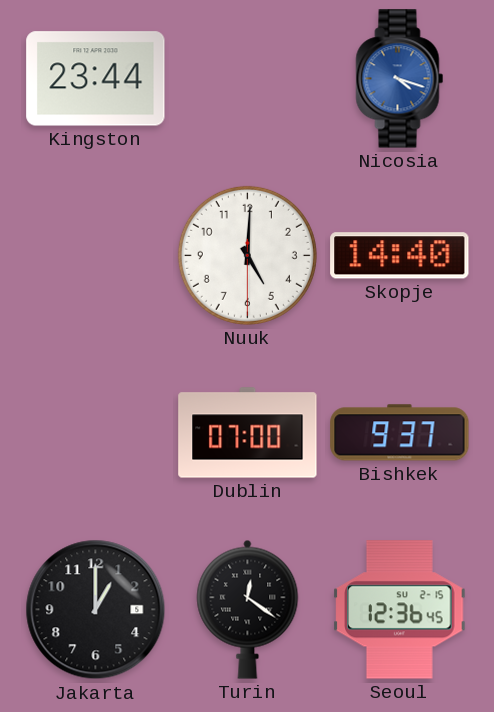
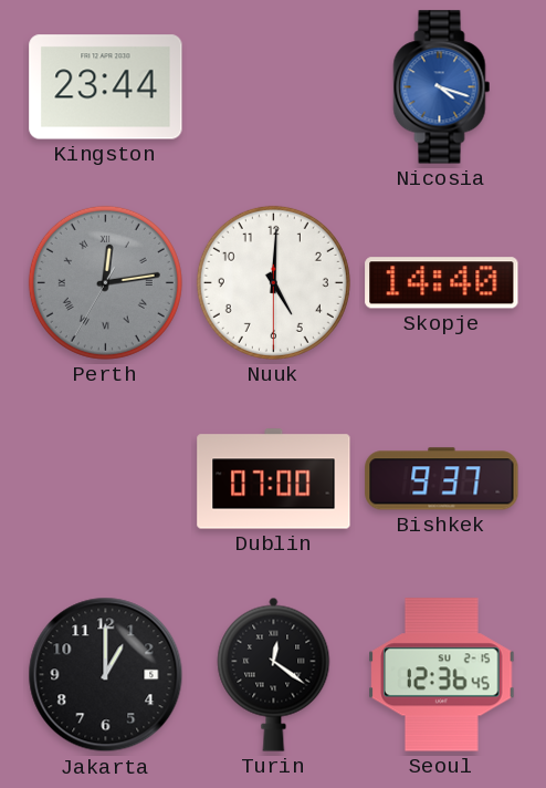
Perth: none -> 12:13 (105, 282)
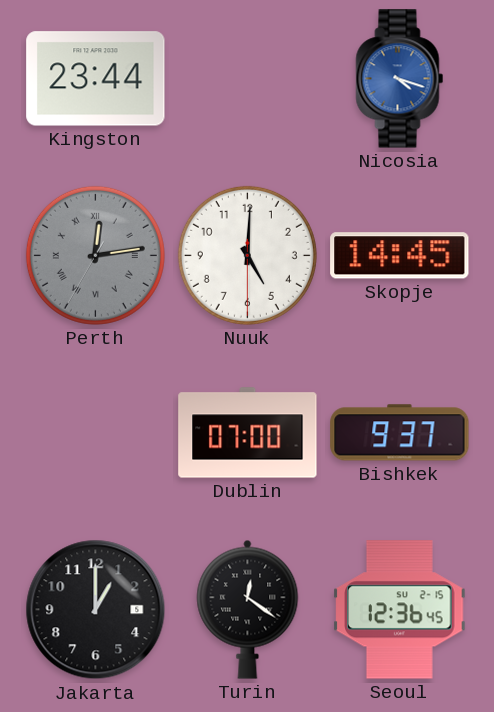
Skopje: 14:40 -> 14:45 (400, 256)
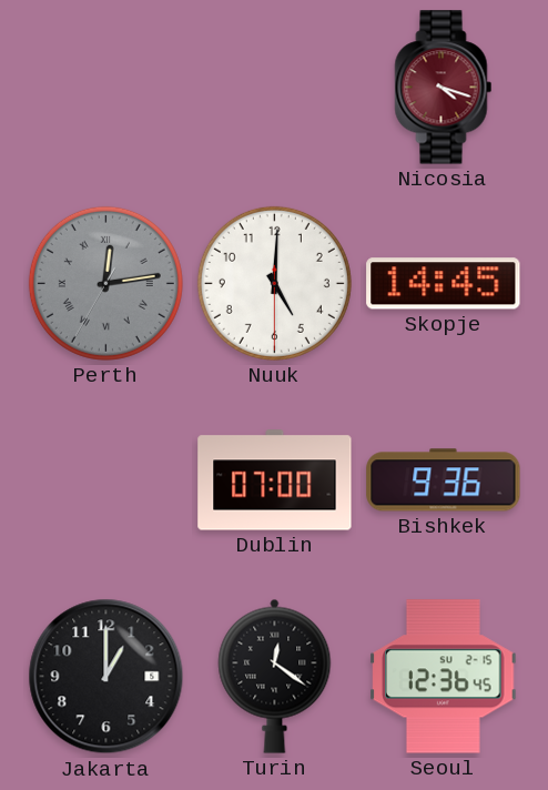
Kingston: 23:44 -> none (96, 79)
Nicosia dial: blue -> burgundy (444, 88)
Bishkek: 9:37 -> 9:36 (444, 480)
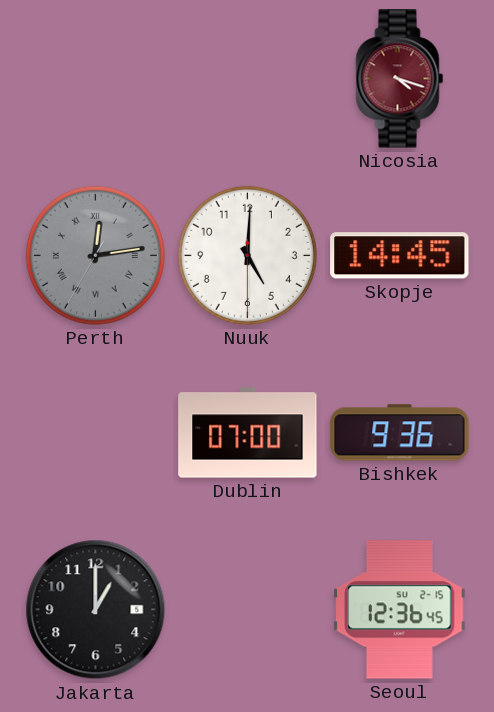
Turin: 12:21 -> none (275, 676)
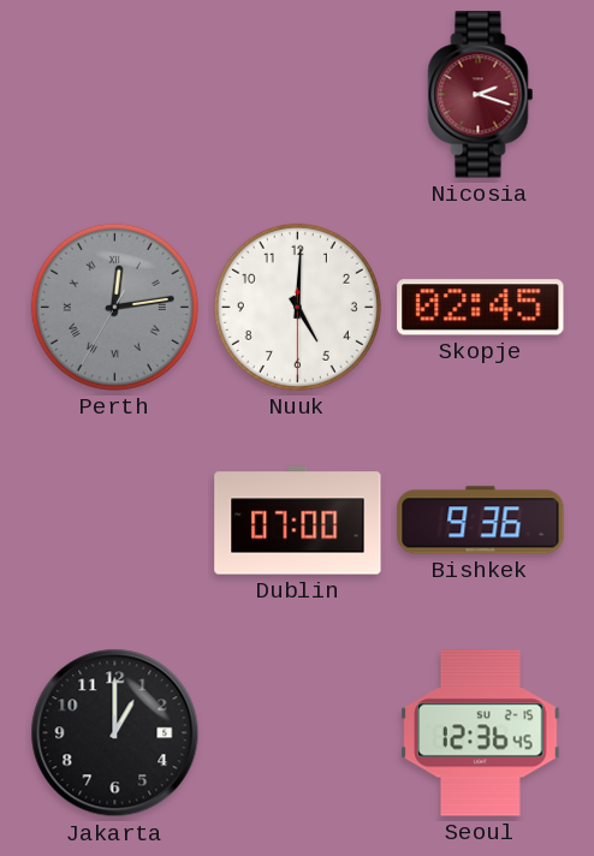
Nicosia: 4:18 -> 2:18 (481, 95)
Skopje: 14:45 -> 02:45 (481, 308)
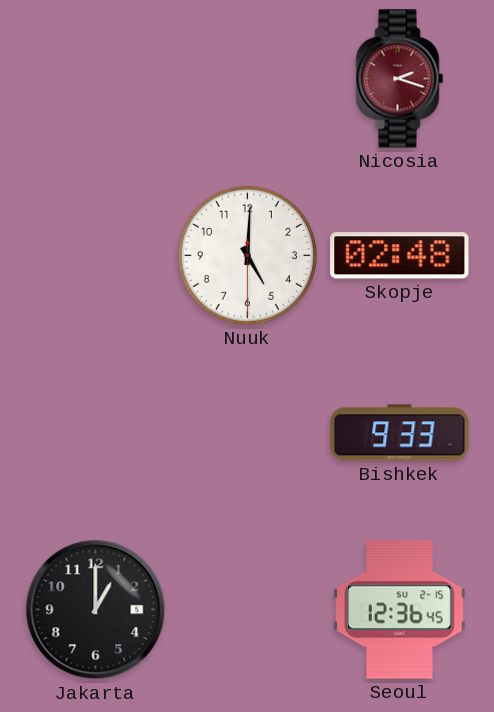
Perth: 12:13 -> none (114, 307)
Skopje: 02:45 -> 02:48 (400, 256)
Dublin: 07:00 -> none (298, 521)
Bishkek: 9:36 -> 9:33 (400, 433)
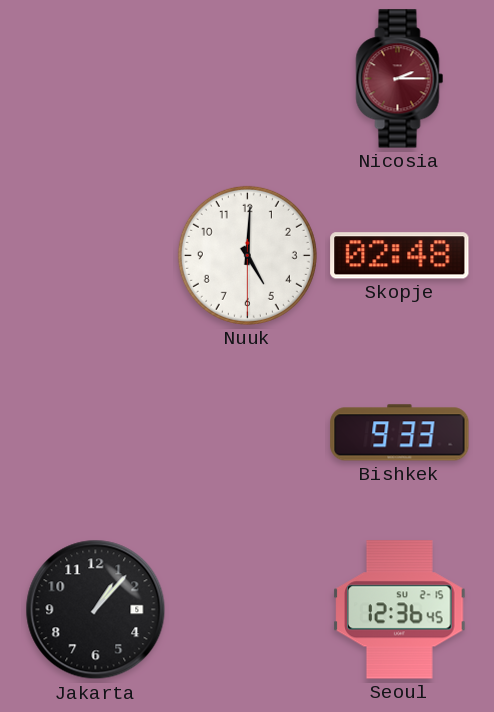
Nicosia: 2:18 -> 2:15 (400, 79)
Jakarta: 1:00 -> 1:07 (96, 610)
